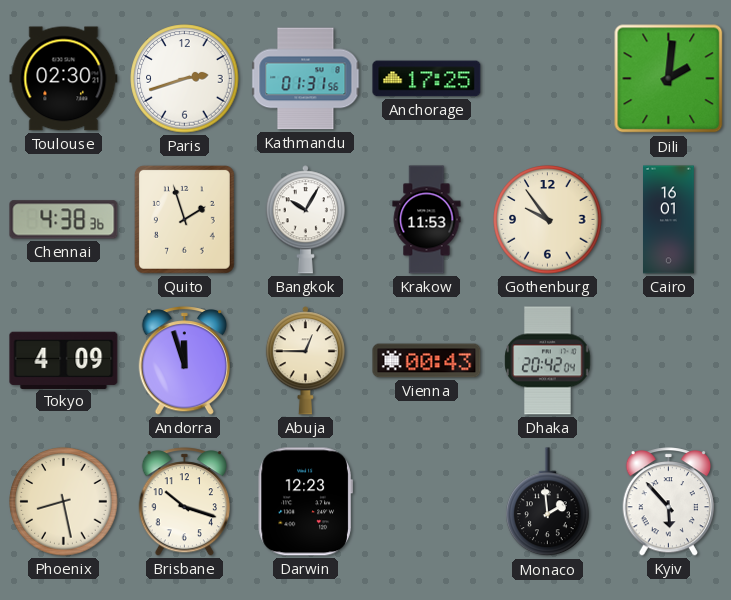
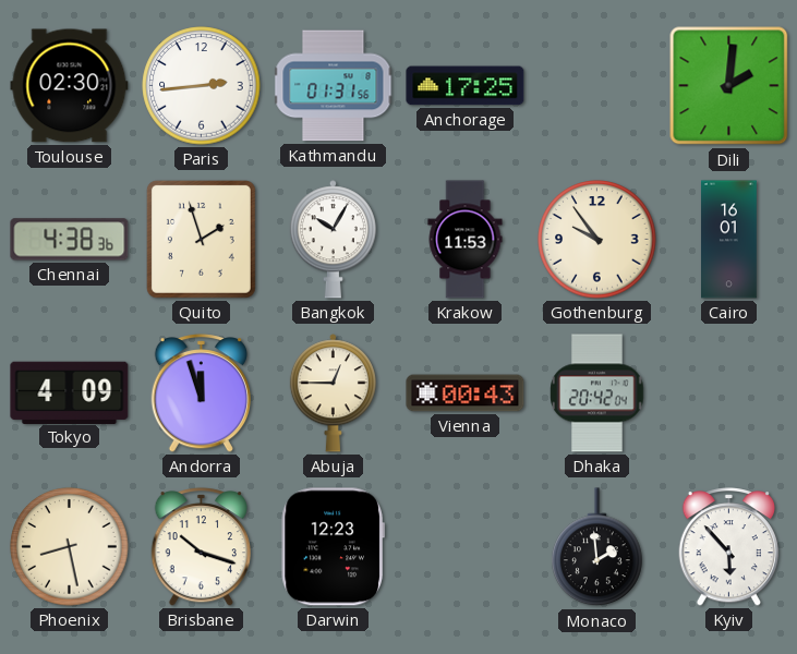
Paris: 2:42 -> 2:44 (202, 86)
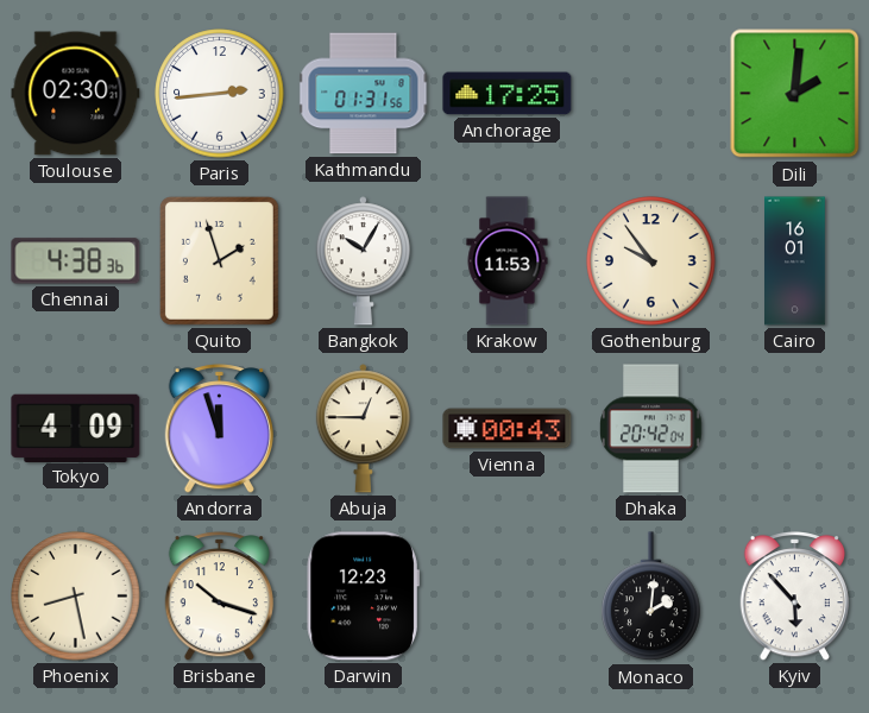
Monaco: 1:59 -> 2:01 (651, 597)
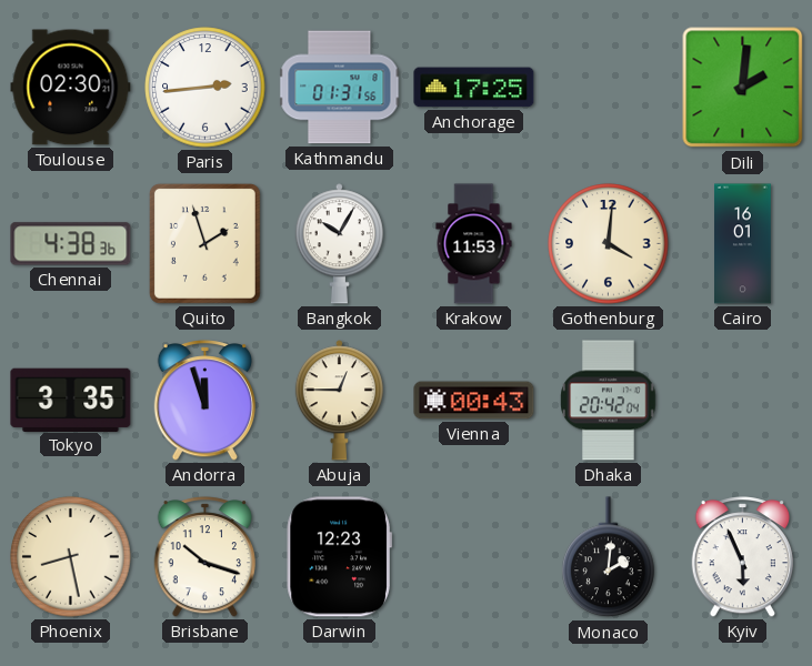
Gothenburg: 9:54 -> 4:01 (609, 244)
Tokyo: 4:09 -> 3:35 (71, 400)
Kyiv: 5:53 -> 5:56 (742, 557)
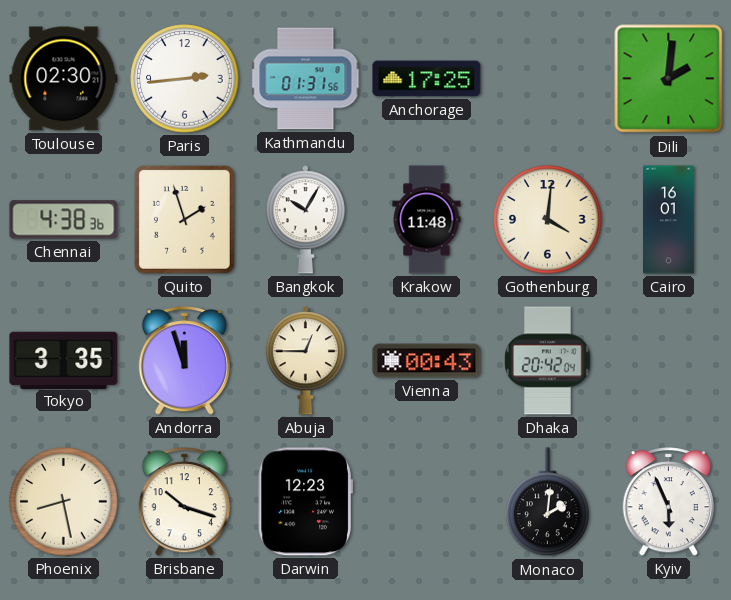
Krakow: 11:53 -> 11:48 (427, 220)
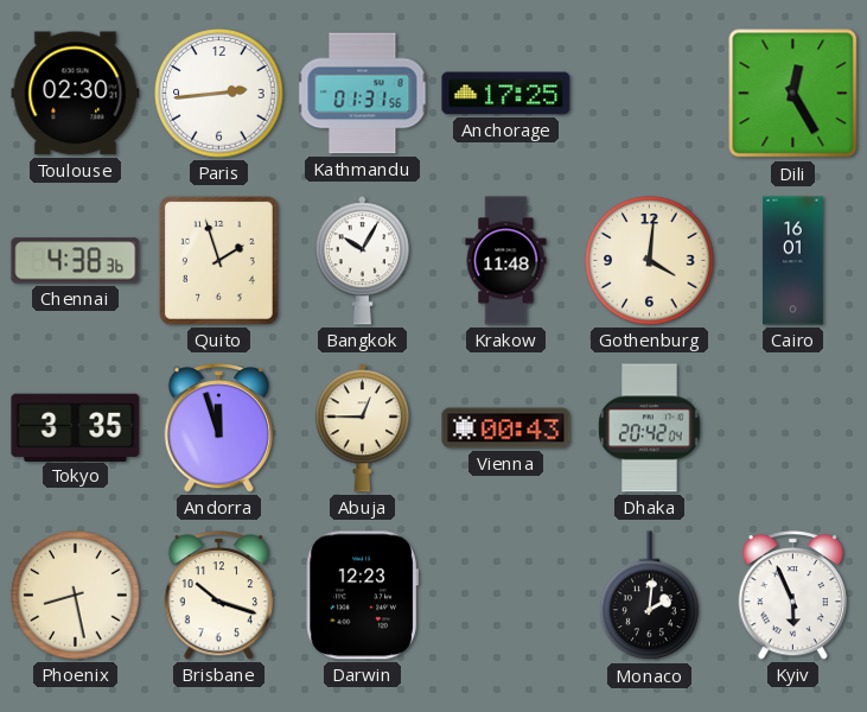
Dili: 2:01 -> 12:25 (793, 94)
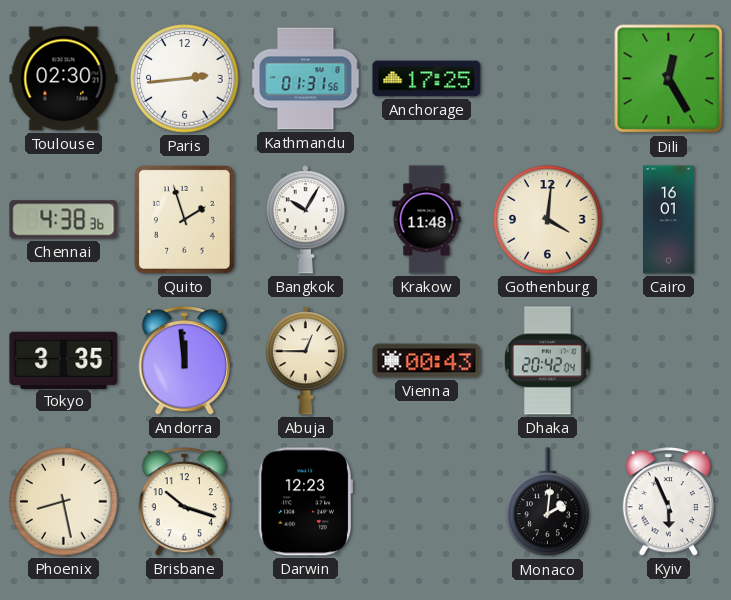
Andorra: 11:57 -> 11:59 (184, 361)
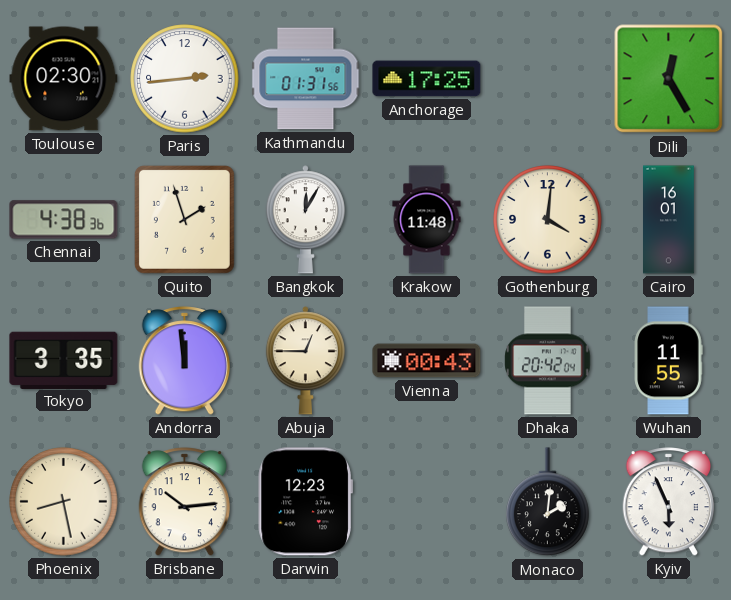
Bangkok: 10:05 -> 12:05 (305, 220)
Wuhan: none -> 11:55 (668, 361)
Brisbane: 10:18 -> 10:14 (184, 502)
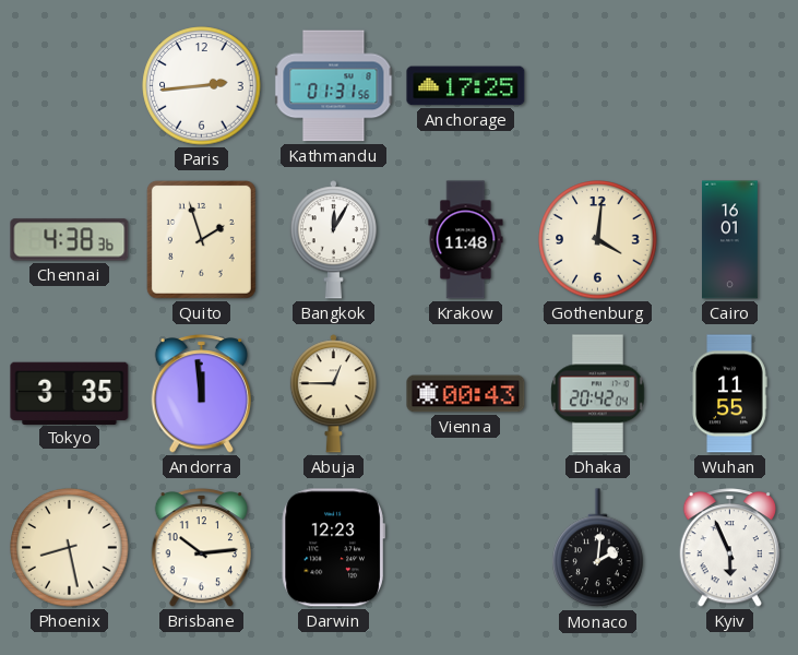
Toulouse: 02:30 -> none (64, 79)
Dili: 12:25 -> none (669, 79)
